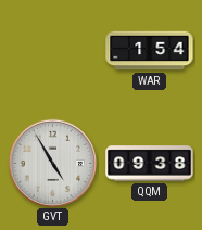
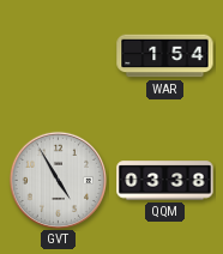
QQM: 09:38 -> 03:38 (165, 181)
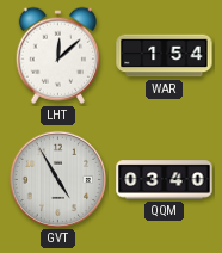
LHT: none -> 12:08 (57, 55)
QQM: 03:38 -> 03:40 (165, 180)
